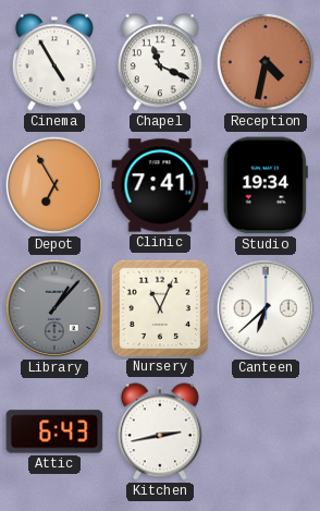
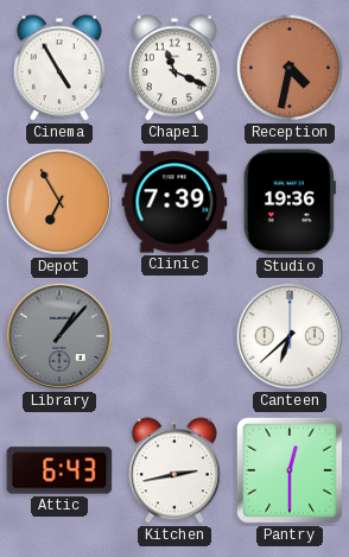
Clinic: 7:41 -> 7:39 (174, 202)
Studio: 19:34 -> 19:36 (290, 202)
Nursery: 11:04 -> none (159, 307)
Pantry: none -> 12:30 (290, 470)
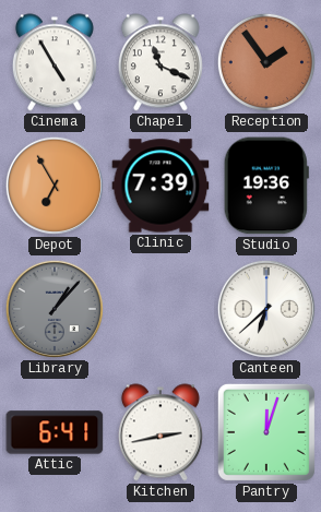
Reception: 4:32 -> 1:54 (266, 62)
Attic: 6:43 -> 6:41 (55, 432)
Pantry: 12:30 -> 12:03 (266, 432)
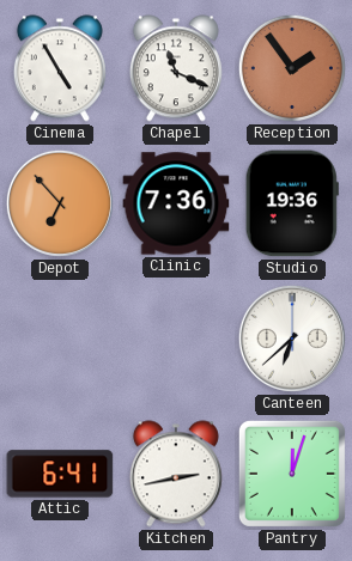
Depot: 6:55 -> 6:53 (60, 203)
Clinic: 7:39 -> 7:36 (176, 203)
Library: 1:07 -> none (55, 309)
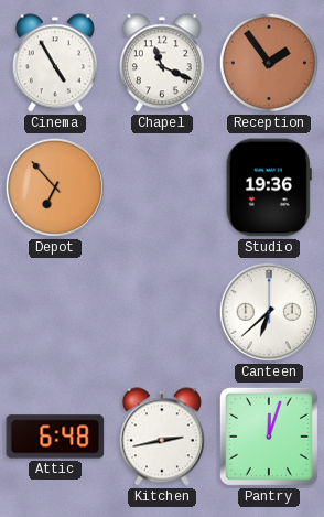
Clinic: 7:36 -> none (176, 203)
Attic: 6:41 -> 6:48 (55, 437)
